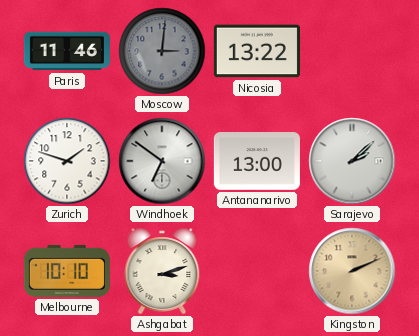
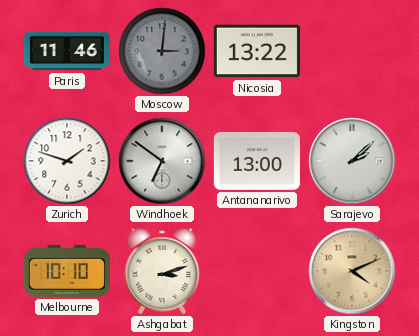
Kingston: 2:11 -> 4:11 (352, 271)
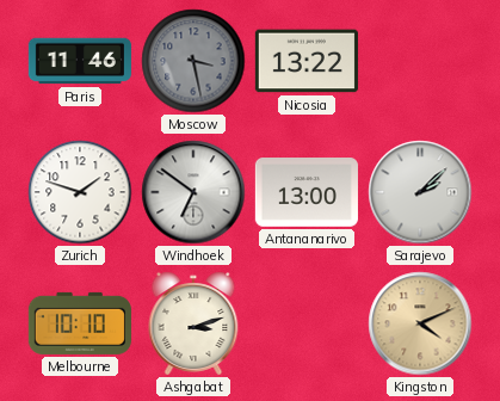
Moscow: 3:01 -> 3:28 (193, 61)
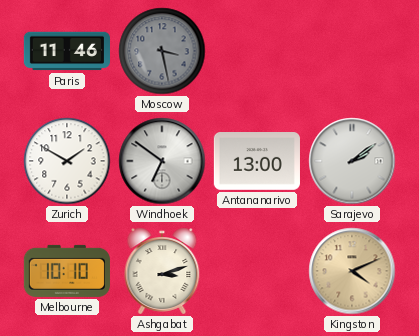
Nicosia: 13:22 -> none (307, 61)
Zurich: 1:48 -> 1:50 (67, 161)
Sarajevo: 2:08 -> 2:09 (352, 161)
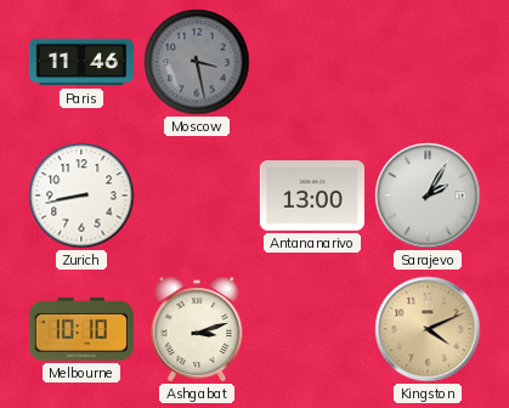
Zurich: 1:50 -> 8:43 (81, 195)
Windhoek: 6:51 -> none (162, 161)
Sarajevo: 2:09 -> 2:05 (428, 195)
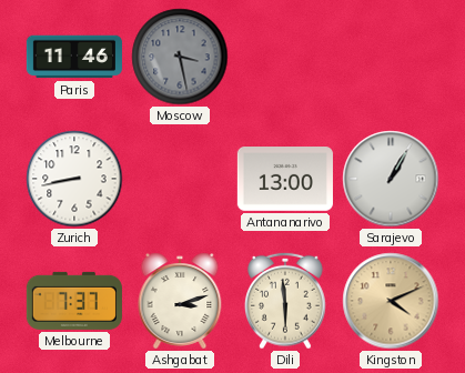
Sarajevo: 2:05 -> 1:05 (391, 179)
Melbourne: 10:10 -> 7:37 (74, 301)
Dili: none -> 5:59 (286, 301)
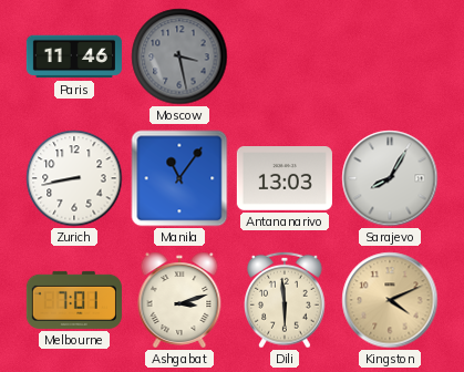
Manila: none -> 11:06 (179, 178)
Antananarivo: 13:00 -> 13:03 (285, 179)
Sarajevo: 1:05 -> 8:05 (390, 178)
Melbourne: 7:37 -> 7:01 (74, 300)
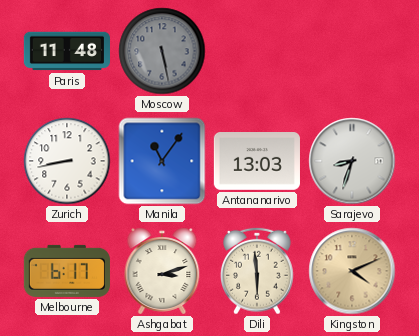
Paris: 11:46 -> 11:48 (67, 51)
Moscow: 3:28 -> 5:28 (162, 51)
Sarajevo: 8:05 -> 8:33 (352, 161)
Melbourne: 7:01 -> 6:17 (67, 271)
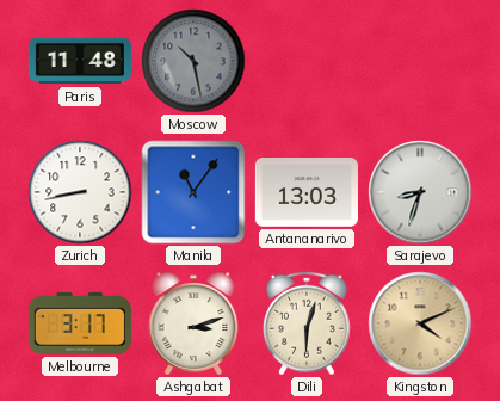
Moscow: 5:28 -> 10:28 (193, 61)
Melbourne: 6:17 -> 3:17 (80, 323)
Dili: 5:59 -> 6:03 (308, 323)
